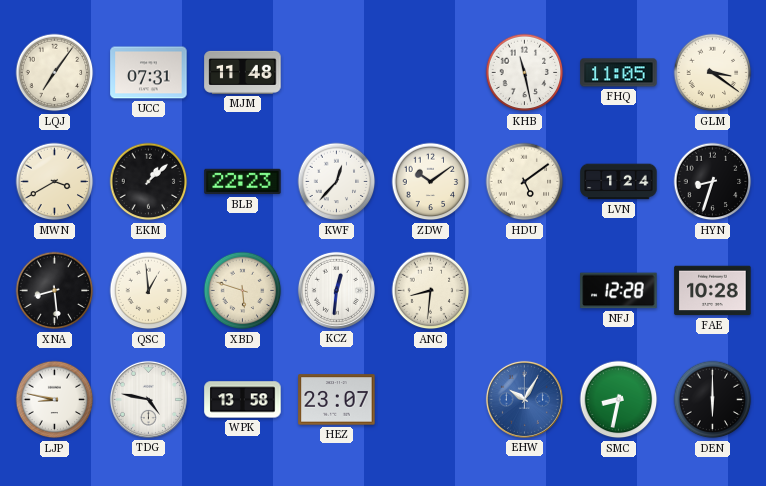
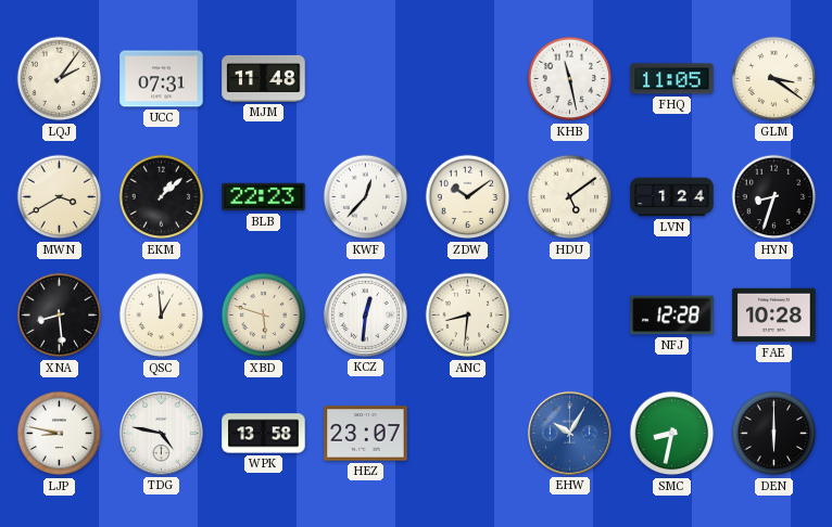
LQJ: 7:06 -> 2:06 (60, 79)
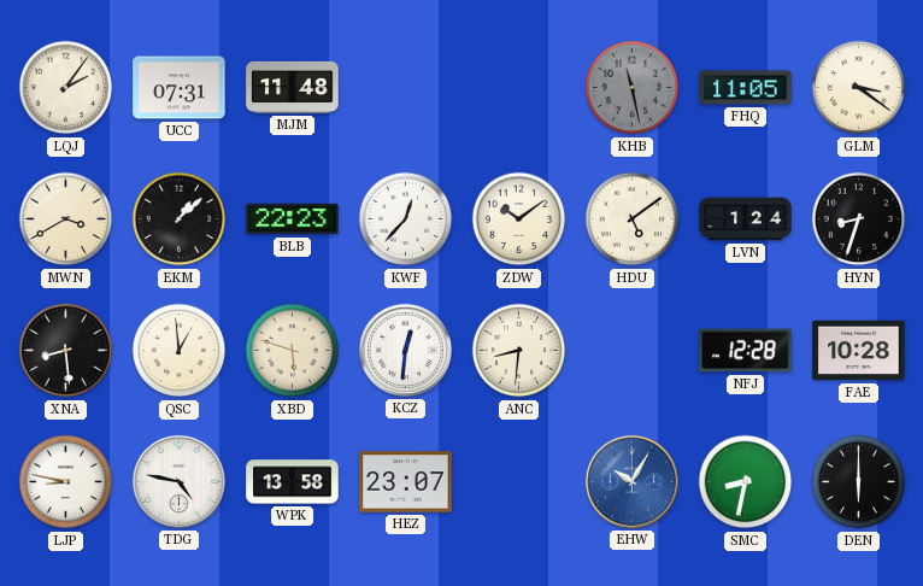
KHB dial: white -> grey (633, 88)
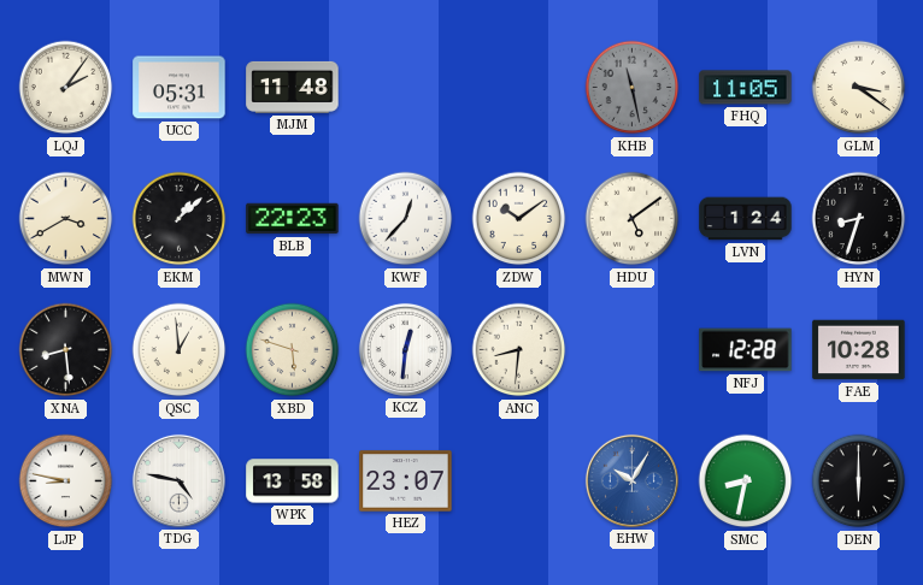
UCC: 07:31 -> 05:31 (180, 88)
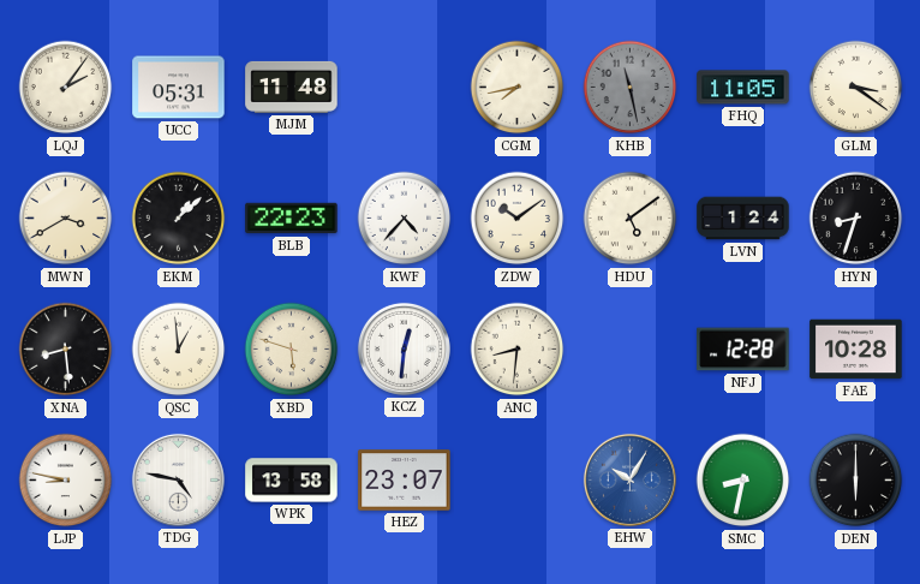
CGM: none -> 7:43 (518, 88)
KWF: 12:37 -> 4:37 (405, 219)
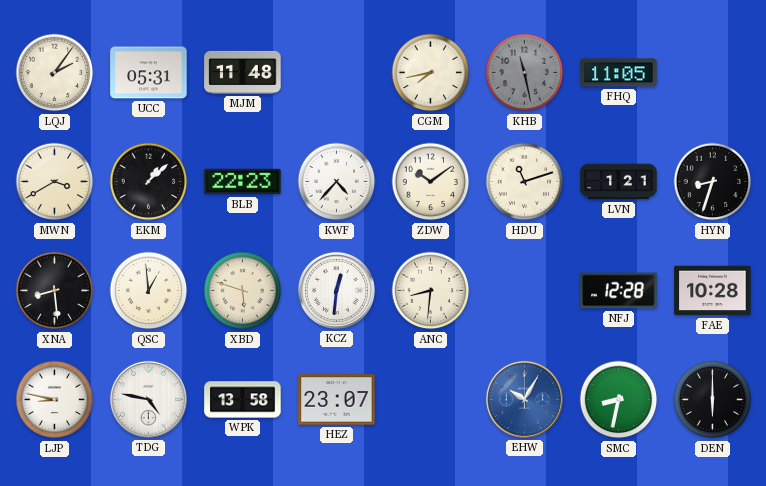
GLM: 3:21 -> none (856, 88)
HDU: 5:09 -> 11:12 (525, 182)
LVN: 1:24 -> 1:21 (619, 182)
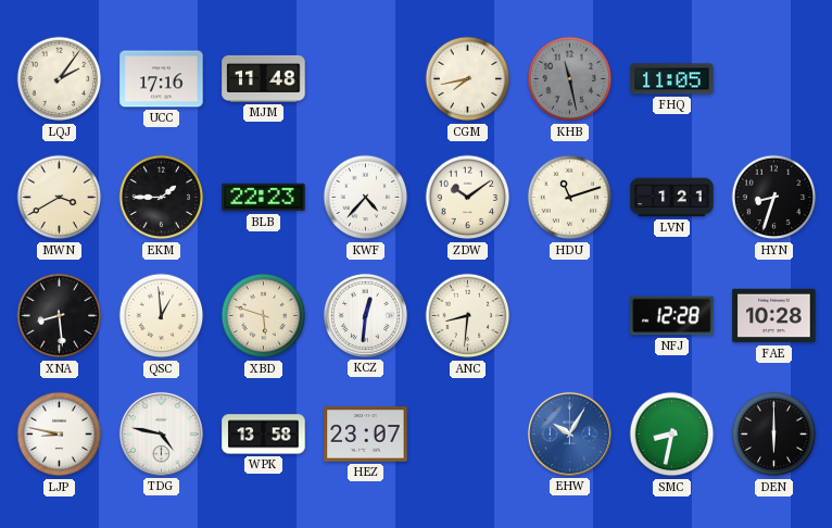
UCC: 05:31 -> 17:16 (162, 79)
EKM: 1:08 -> 1:45 (162, 198)
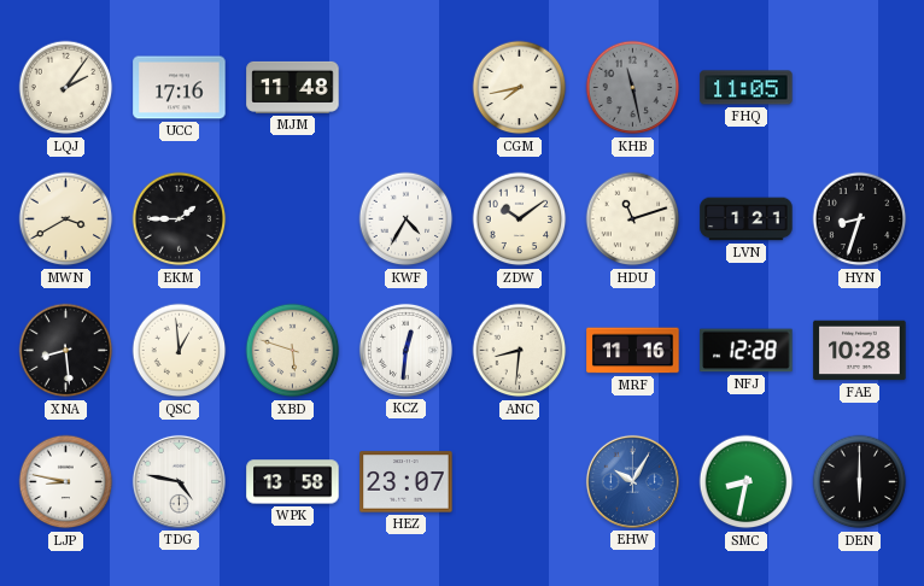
BLB: 22:23 -> none (264, 198)
KWF: 4:37 -> 4:35 (407, 219)
MRF: none -> 11:16 (633, 351)
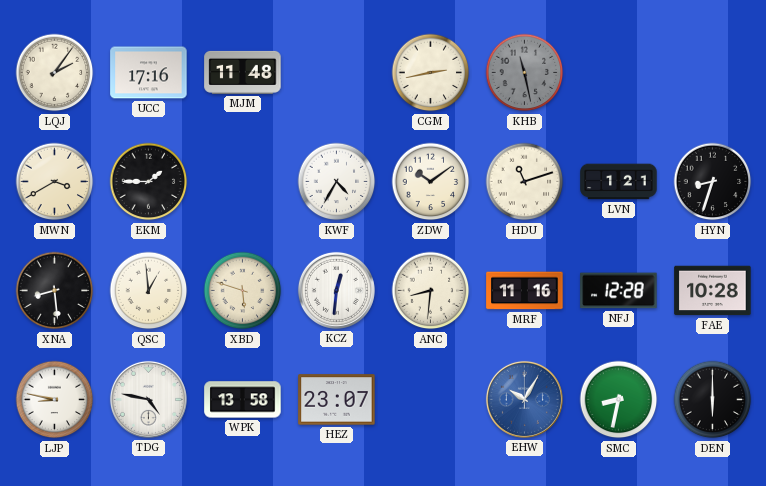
CGM: 7:43 -> 2:43 (431, 73)
FHQ: 11:05 -> none (747, 88)
